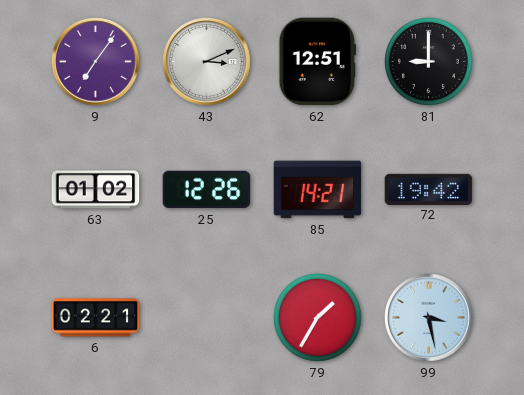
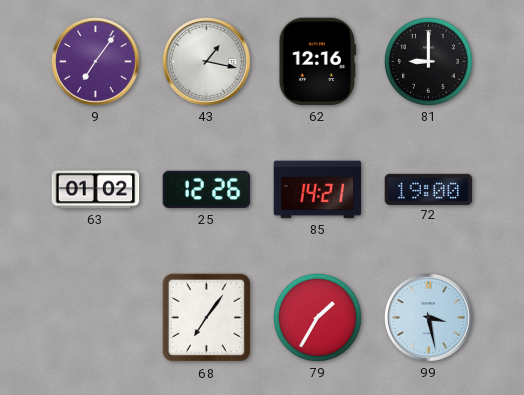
43: 3:11 -> 1:17 (207, 62)
62: 12:51 -> 12:16 (317, 62)
72: 19:42 -> 19:00 (429, 189)
6: 02:21 -> none (96, 318)
68: none -> 7:06 (207, 318)
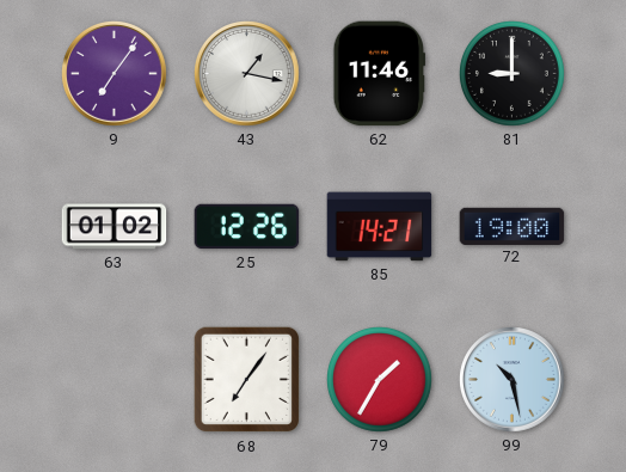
62: 12:16 -> 11:46 (379, 74)
99: 3:28 -> 10:28 (513, 380)
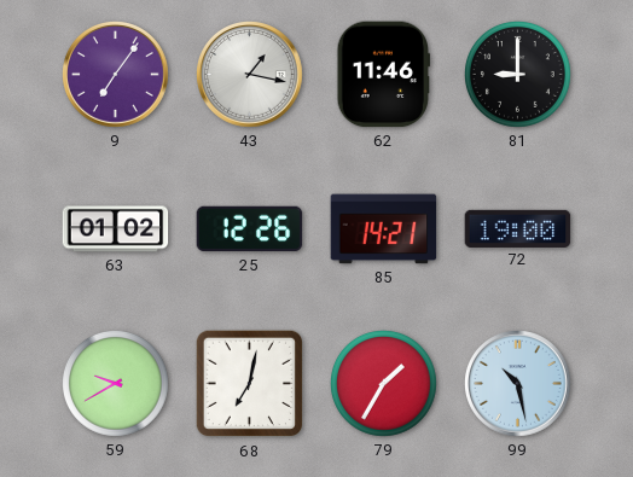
59: none -> 9:40 (116, 384)
68: 7:06 -> 7:02 (250, 384)
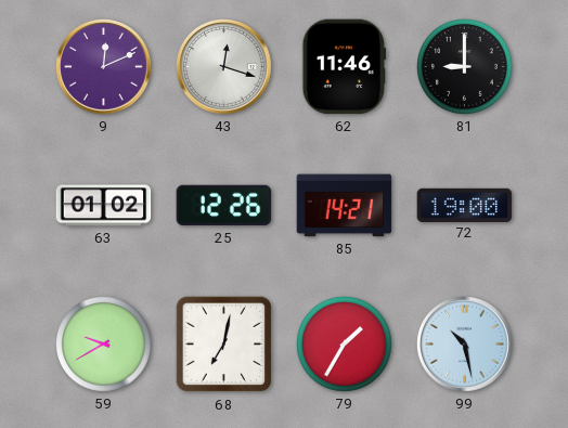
9: 7:06 -> 12:11 (104, 67)
43: 1:17 -> 12:18 (224, 67)
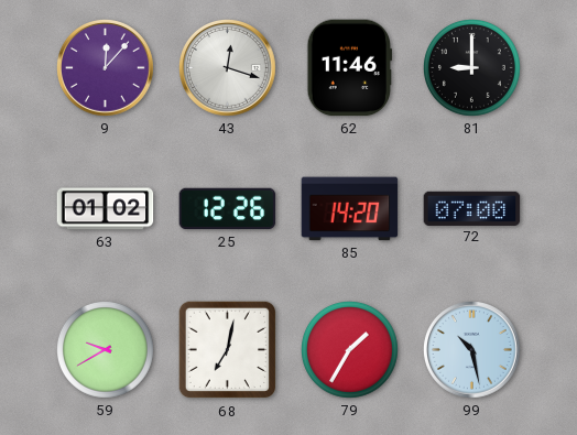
9: 12:11 -> 12:07 (106, 68)
85: 14:21 -> 14:20 (350, 209)
72: 19:00 -> 07:00 (472, 208)
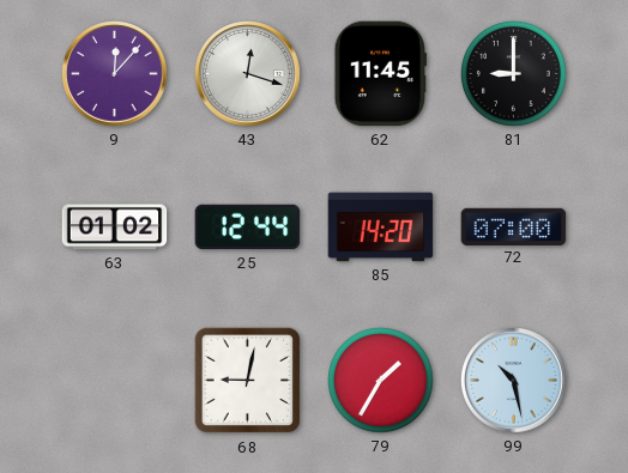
62: 11:46 -> 11:45 (380, 74)
25: 12:26 -> 12:44 (248, 228)
59: 9:40 -> none (106, 350)
68: 7:02 -> 9:02 (248, 381)
